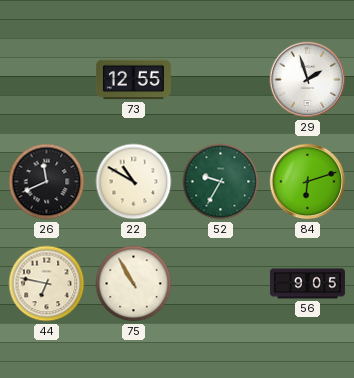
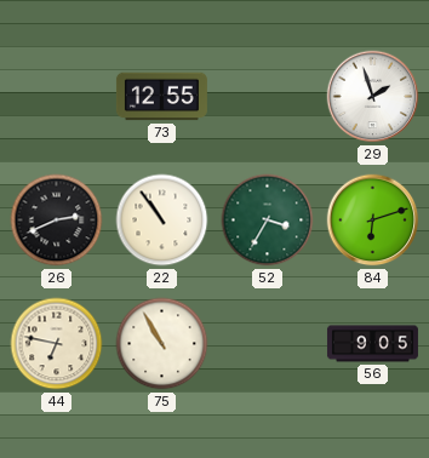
26: 11:41 -> 2:41 (57, 221)
22: 10:50 -> 10:54 (162, 221)
52: 9:35 -> 3:35 (268, 221)
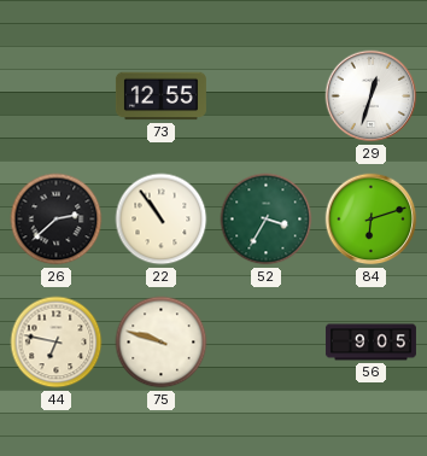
29: 1:57 -> 12:33 (372, 97)
26: 2:41 -> 2:38 (57, 220)
75: 10:55 -> 9:48 (162, 343)
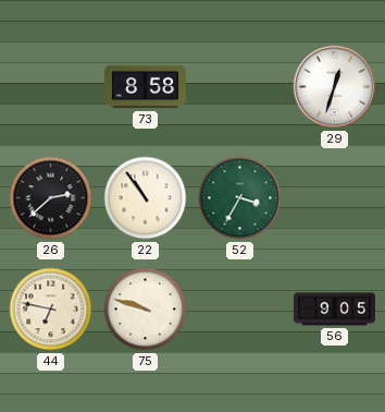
73: 12:55 -> 8:58 (145, 87)
84: 6:12 -> none (372, 220)
